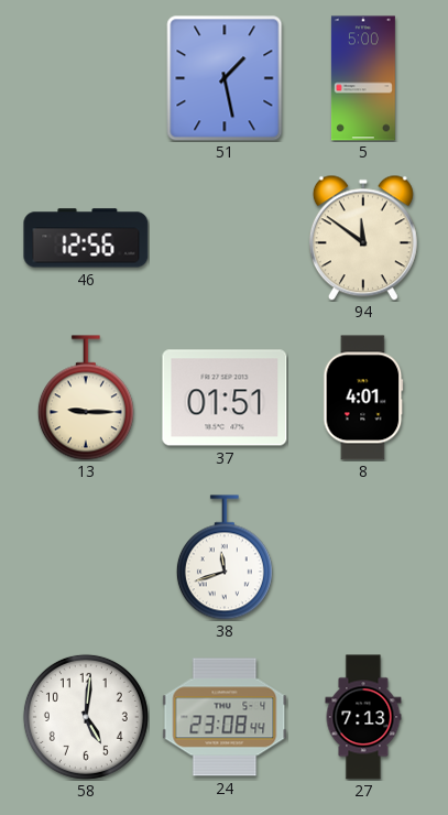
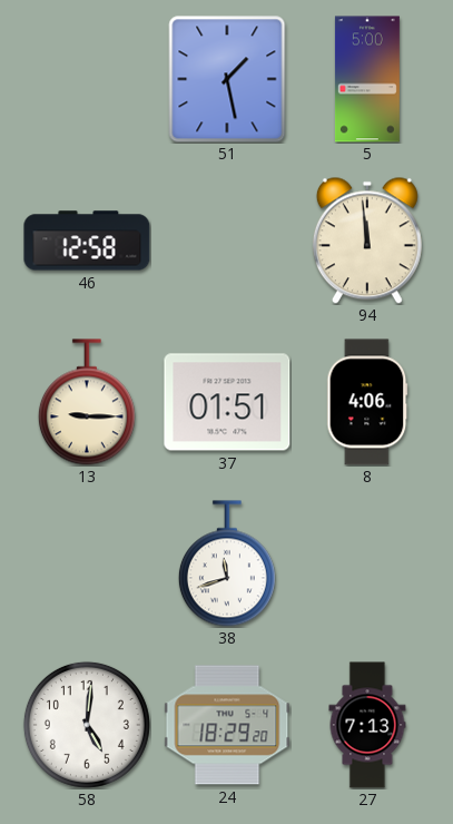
46: 12:56 -> 12:58 (87, 241)
94: 11:51 -> 11:59 (367, 241)
8: 4:01 -> 4:06 (367, 402)
24: 23:08 -> 18:29 (227, 725)
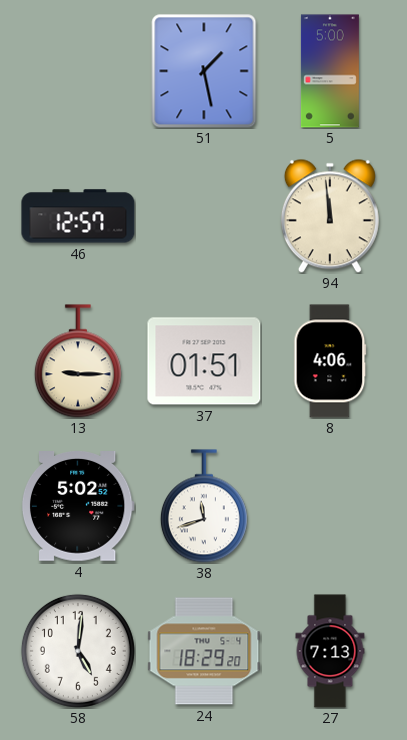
46: 12:58 -> 12:57 (78, 216)
4: none -> 5:02 (78, 507)
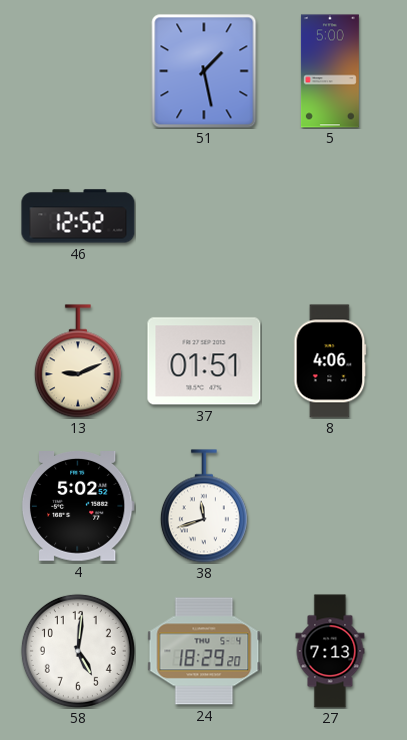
46: 12:57 -> 12:52 (78, 216)
94: 11:59 -> none (330, 216)
13: 9:15 -> 9:11 (78, 361)
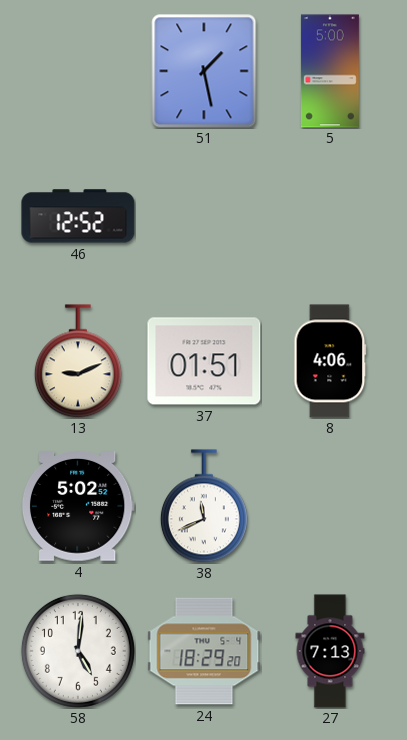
38: 11:42 -> 11:41 (204, 506)
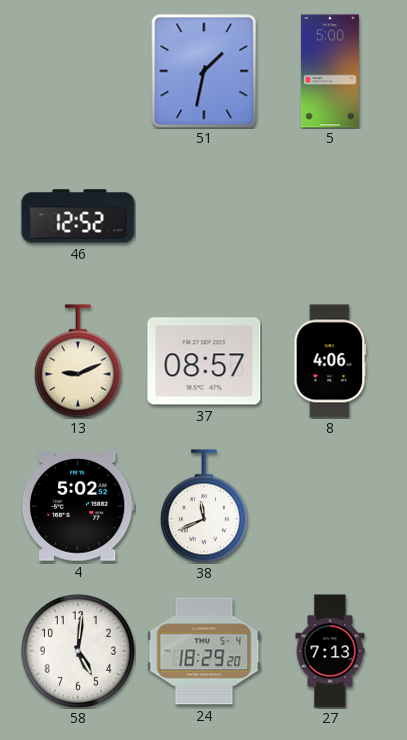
51: 1:28 -> 1:32 (204, 71)
37: 01:51 -> 08:57 (204, 361)
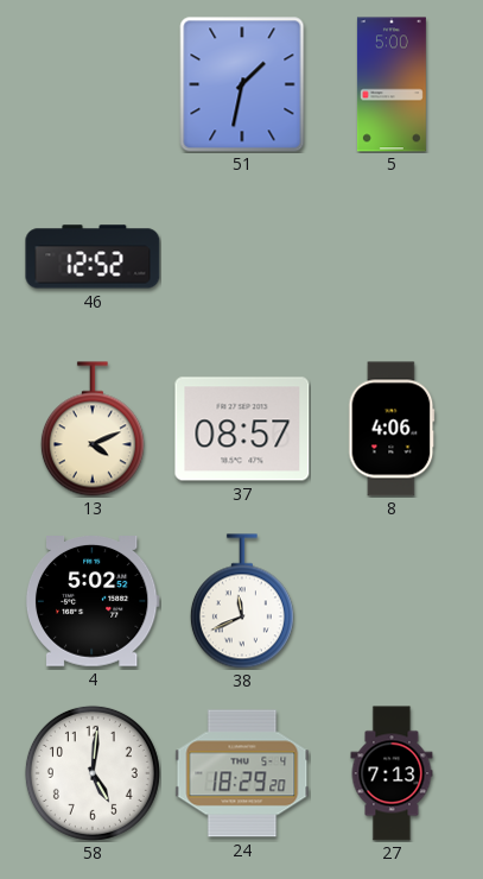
13: 9:11 -> 4:11 (93, 429)
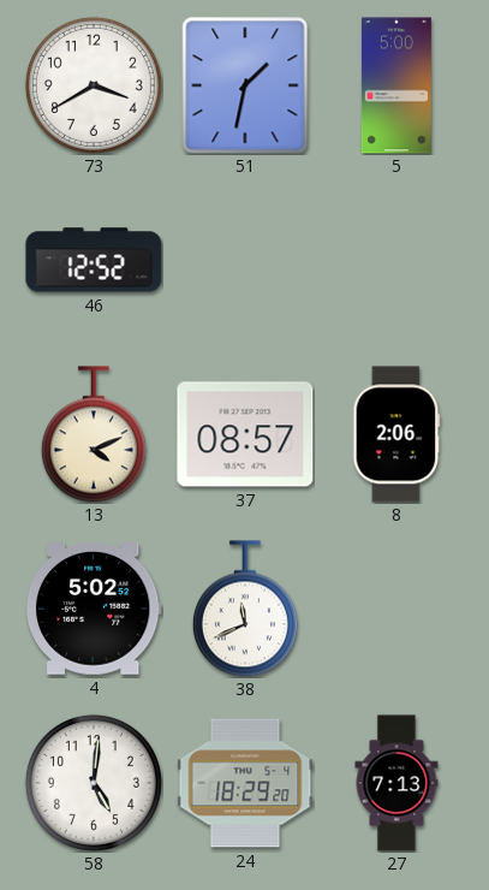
73: none -> 3:40 (94, 85)
8: 4:06 -> 2:06 (396, 434)
